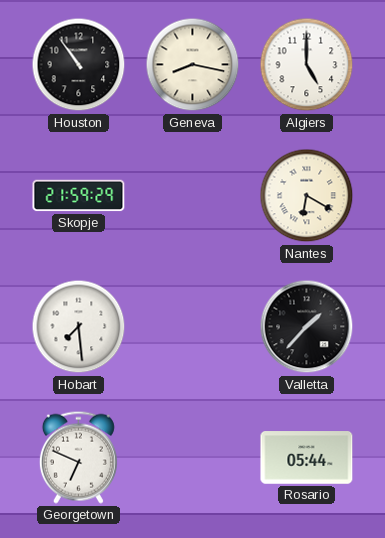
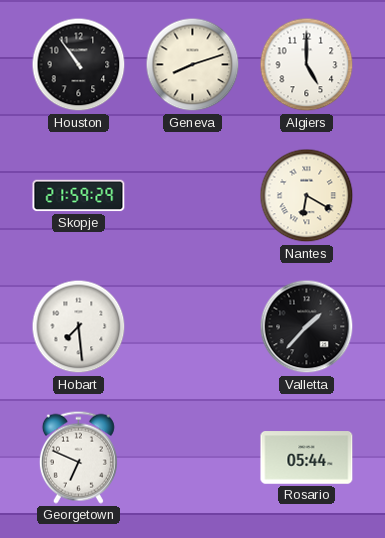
Geneva: 8:17 -> 8:12 (193, 65)
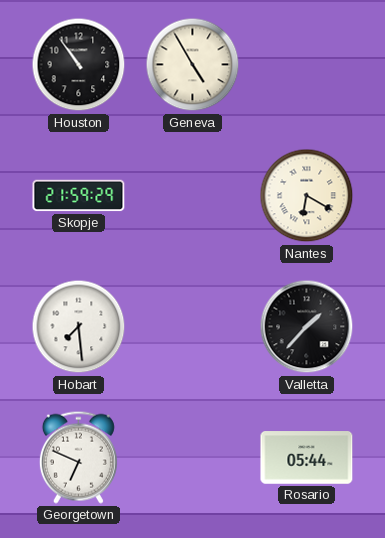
Geneva: 8:12 -> 4:55 (193, 65)
Algiers: 5:00 -> none (307, 65)
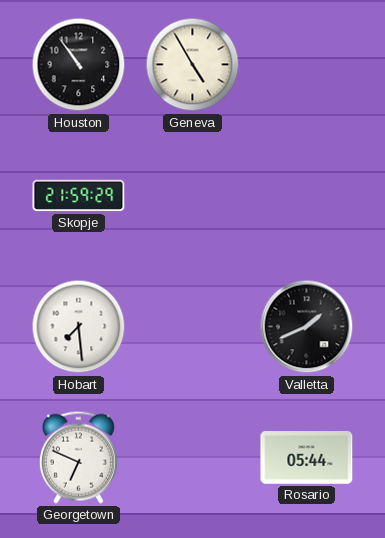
Nantes: 6:20 -> none (307, 196)
Valletta: 1:37 -> 1:41 (307, 327)
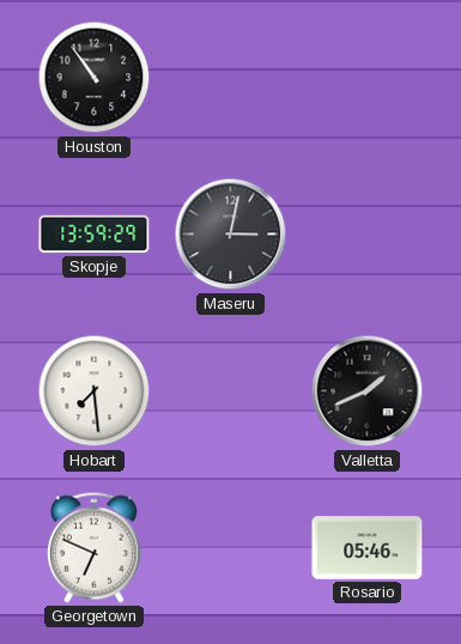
Geneva: 4:55 -> none (193, 65)
Skopje: 21:59 -> 13:59 (95, 235)
Maseru: none -> 3:02 (231, 235)
Rosario: 05:44 -> 05:46 (368, 548)
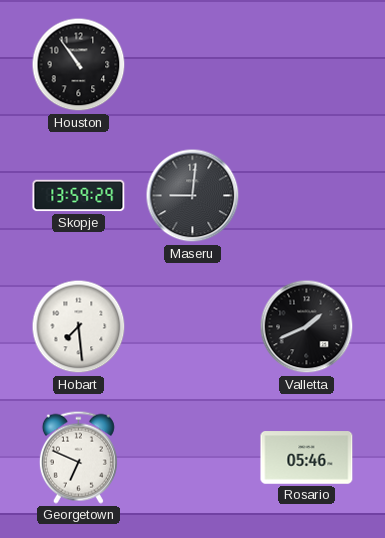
Maseru: 3:02 -> 9:01 (193, 196)
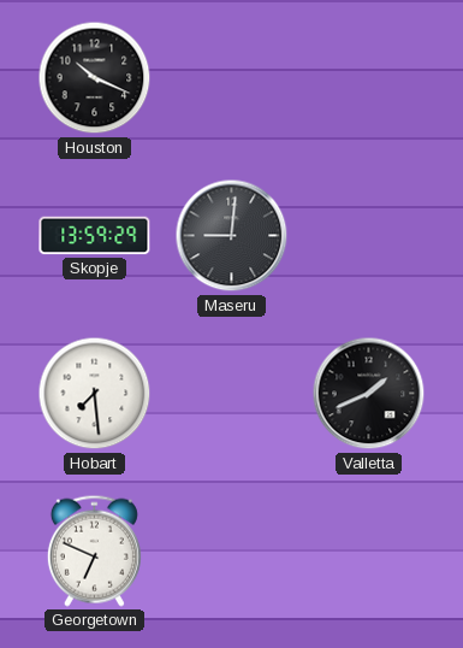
Houston: 10:54 -> 10:19 (95, 78)
Rosario: 05:46 -> none (307, 458)
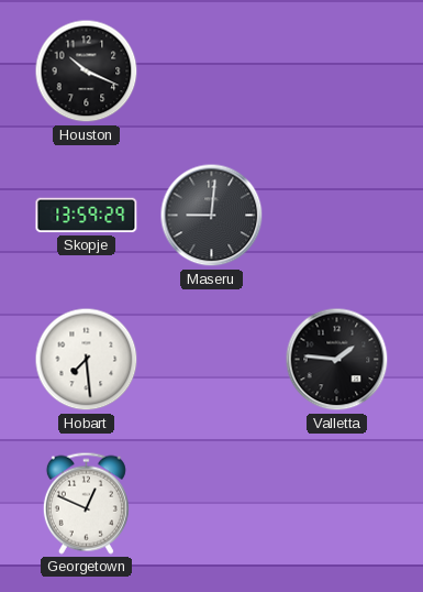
Valletta: 1:41 -> 1:46 (337, 360)
Georgetown: 6:49 -> 12:49 (86, 503)
